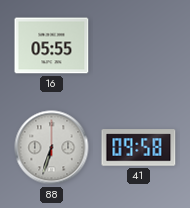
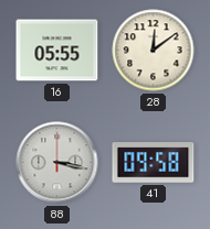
28: none -> 12:09 (154, 51)
88: 6:33 -> 3:17 (57, 163)
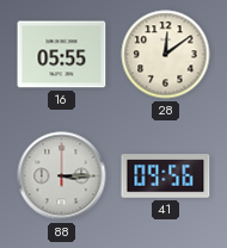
88: 3:17 -> 3:15 (62, 176)
41: 09:58 -> 09:56 (166, 176)
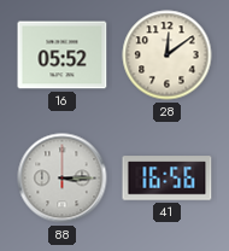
16: 05:55 -> 05:52 (63, 56)
41: 09:56 -> 16:56 (168, 179)
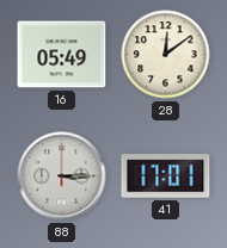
16: 05:52 -> 05:49 (62, 55)
41: 16:56 -> 17:01 (166, 176)
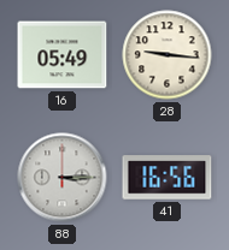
28: 12:09 -> 9:16 (168, 55)
41: 17:01 -> 16:56 (168, 178)
